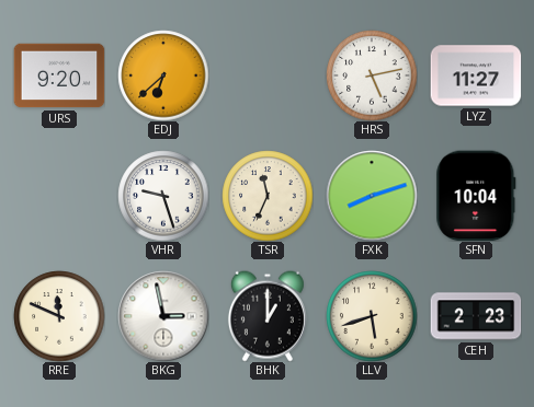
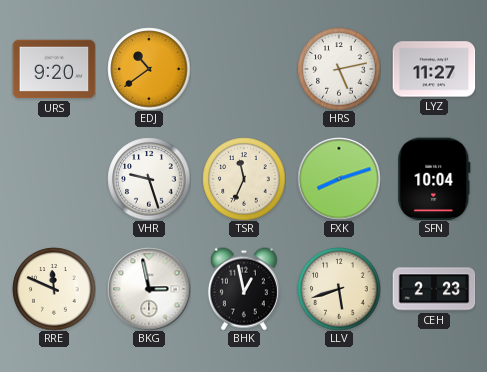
EDJ: 6:38 -> 10:39 (149, 69)
BHK: 1:00 -> 12:58 (244, 289)
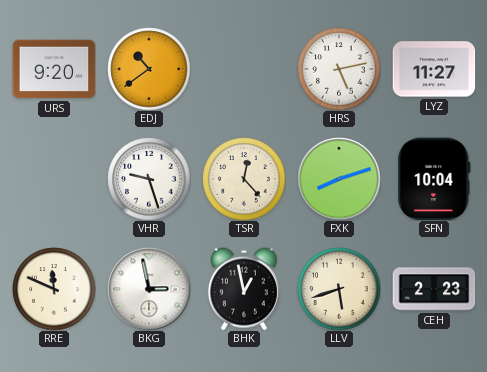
TSR: 11:34 -> 12:23 (244, 179)
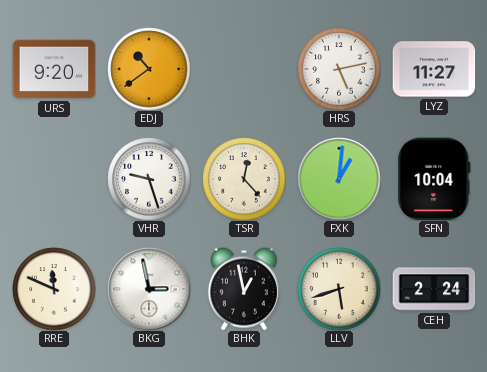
FXK: 8:12 -> 1:01 (339, 179)
CEH: 2:23 -> 2:24 (434, 289)
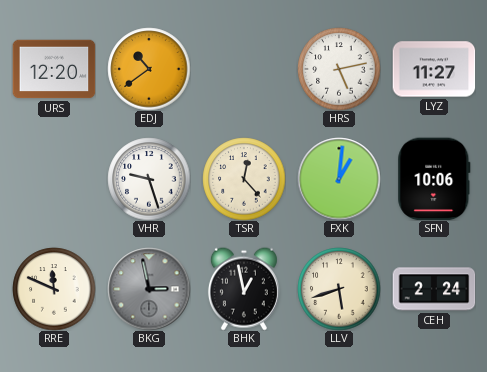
URS: 9:20 -> 12:20 (54, 69)
SFN: 10:04 -> 10:06 (434, 179)
BKG dial: white -> grey (149, 289)
